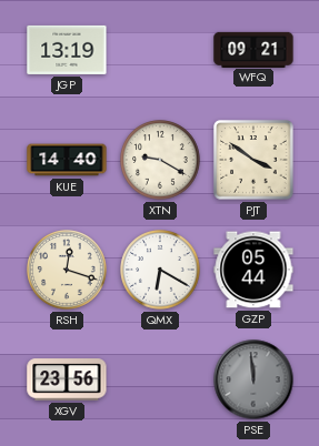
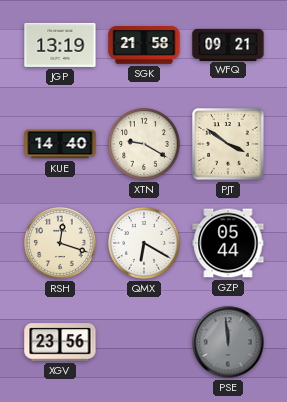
SGK: none -> 21:58 (144, 45)
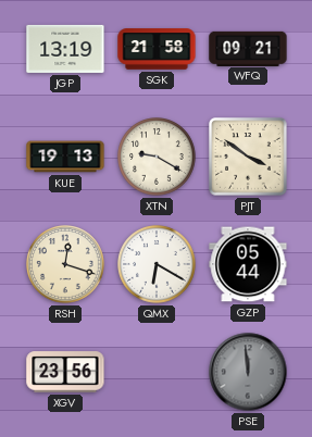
KUE: 14:40 -> 19:13 (65, 157)
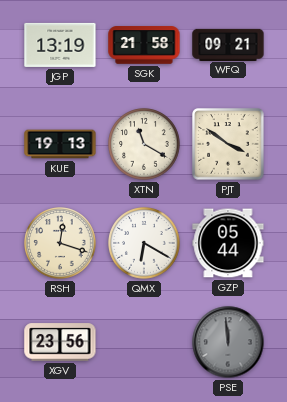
XTN: 9:20 -> 11:20 (144, 144)
